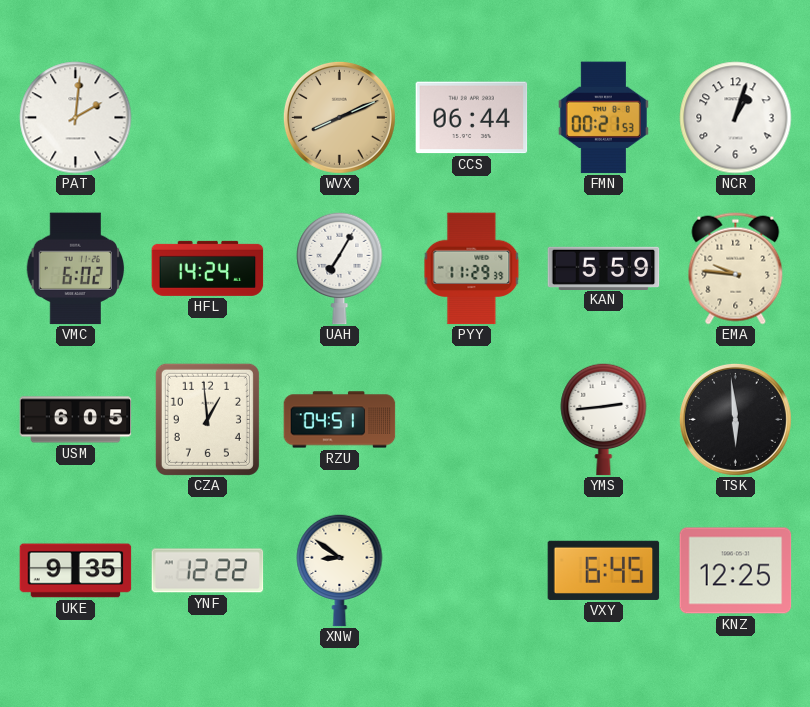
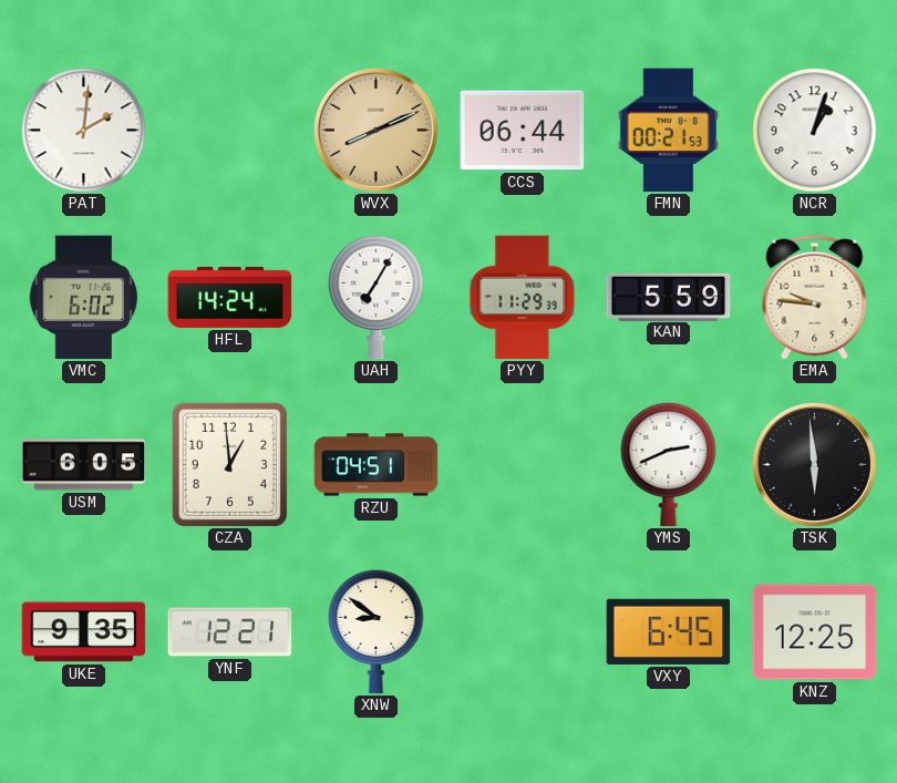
YMS: 2:44 -> 2:41 (669, 464)
YNF: 12:22 -> 12:21 (230, 632)
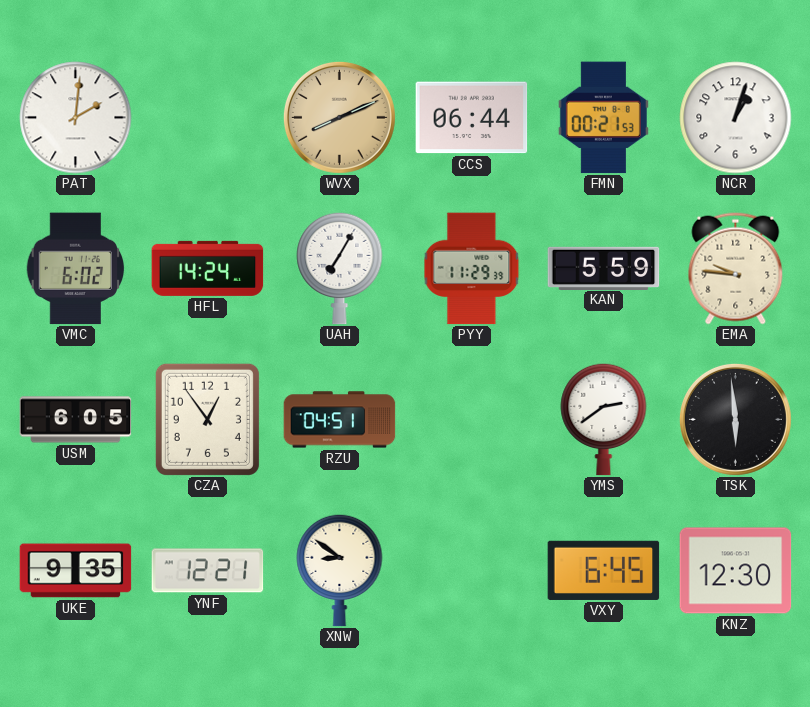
CZA: 12:59 -> 12:54 (207, 419)
YMS: 2:41 -> 2:39 (604, 419)
KNZ: 12:25 -> 12:30 (736, 571)
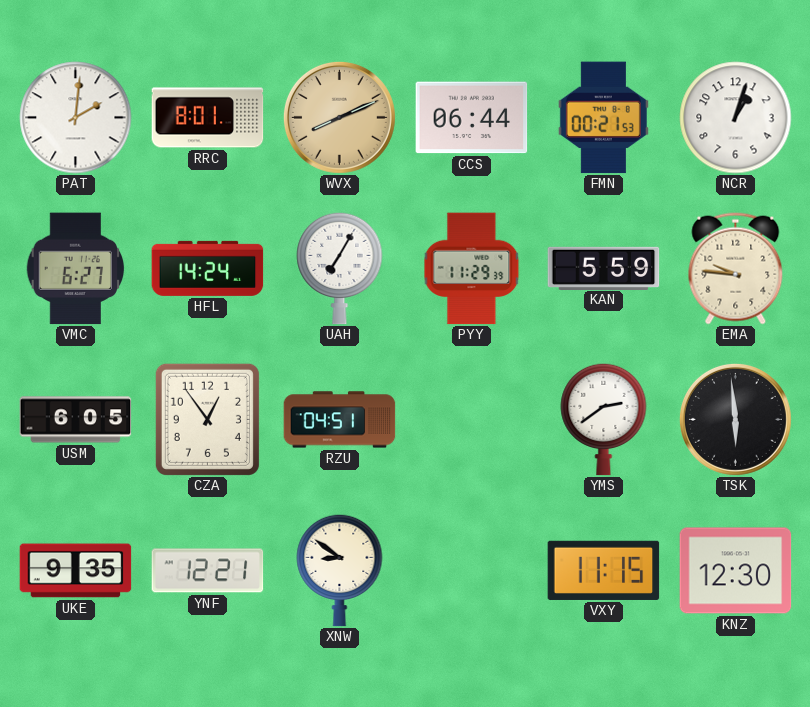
RRC: none -> 8:01 (208, 118)
VMC: 6:02 -> 6:27 (76, 269)
VXY: 6:45 -> 11:15 (604, 570)
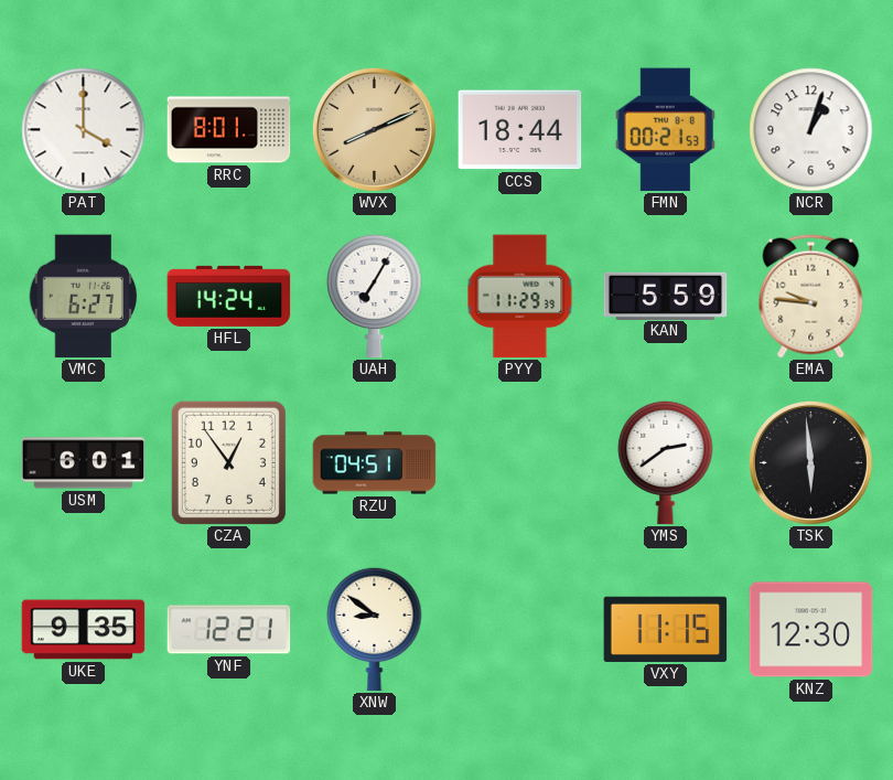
PAT: 2:01 -> 4:00 (84, 130)
CCS: 06:44 -> 18:44 (520, 130)
USM: 6:05 -> 6:01 (84, 463)
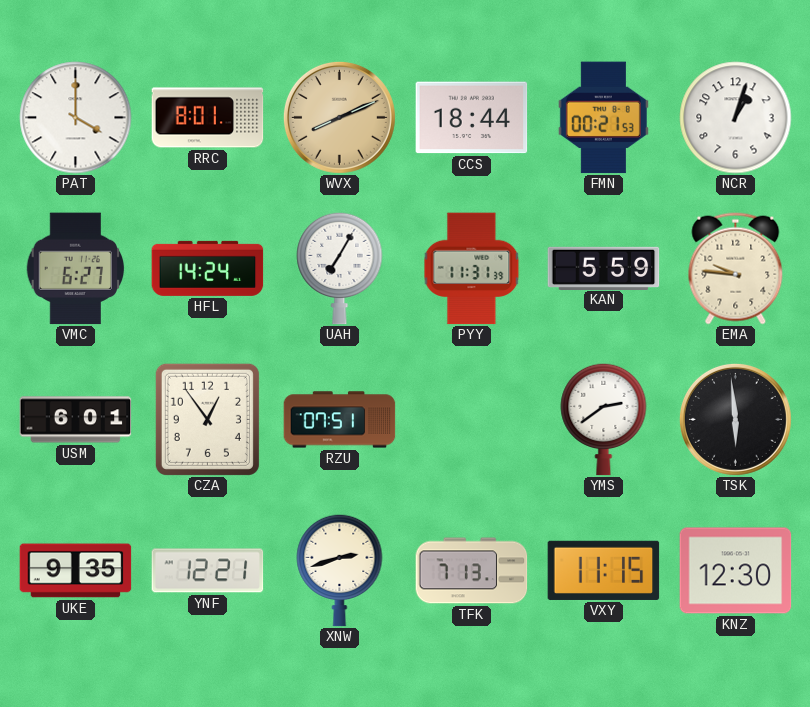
PYY: 11:29 -> 11:31 (472, 269)
RZU: 04:51 -> 07:51 (340, 420)
XNW: 8:51 -> 2:42 (340, 570)
TFK: none -> 7:13 (472, 571)
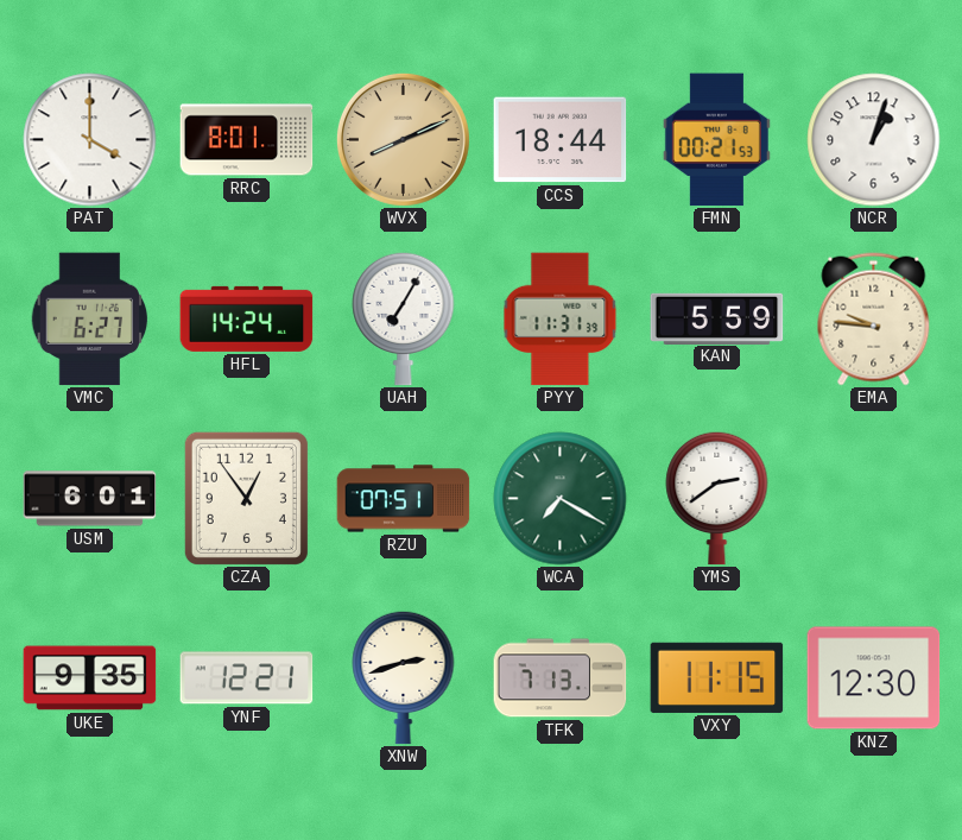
WCA: none -> 7:20 (561, 499)
TSK: 5:59 -> none (735, 419)
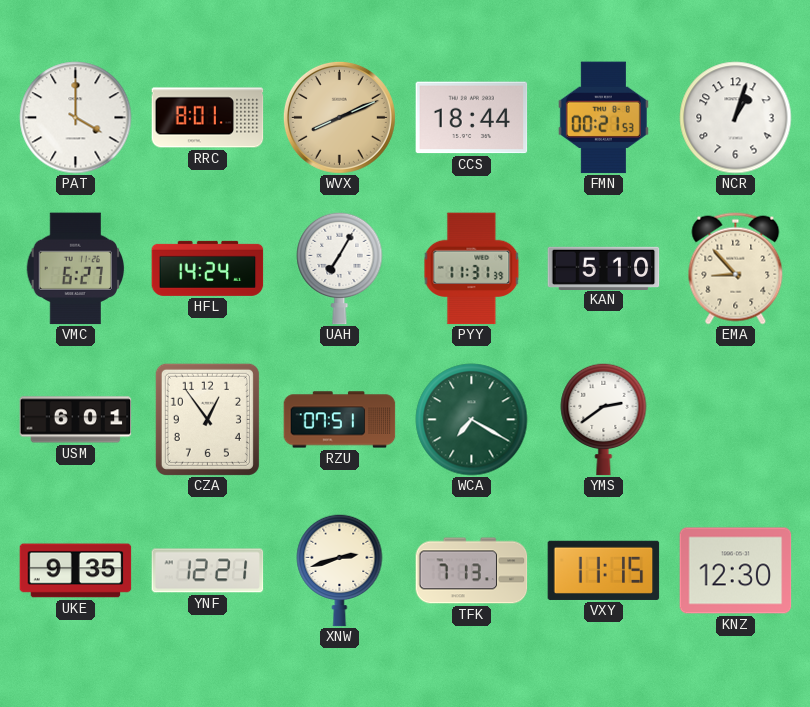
KAN: 5:59 -> 5:10 (604, 268)
EMA: 9:46 -> 8:53 (736, 269)
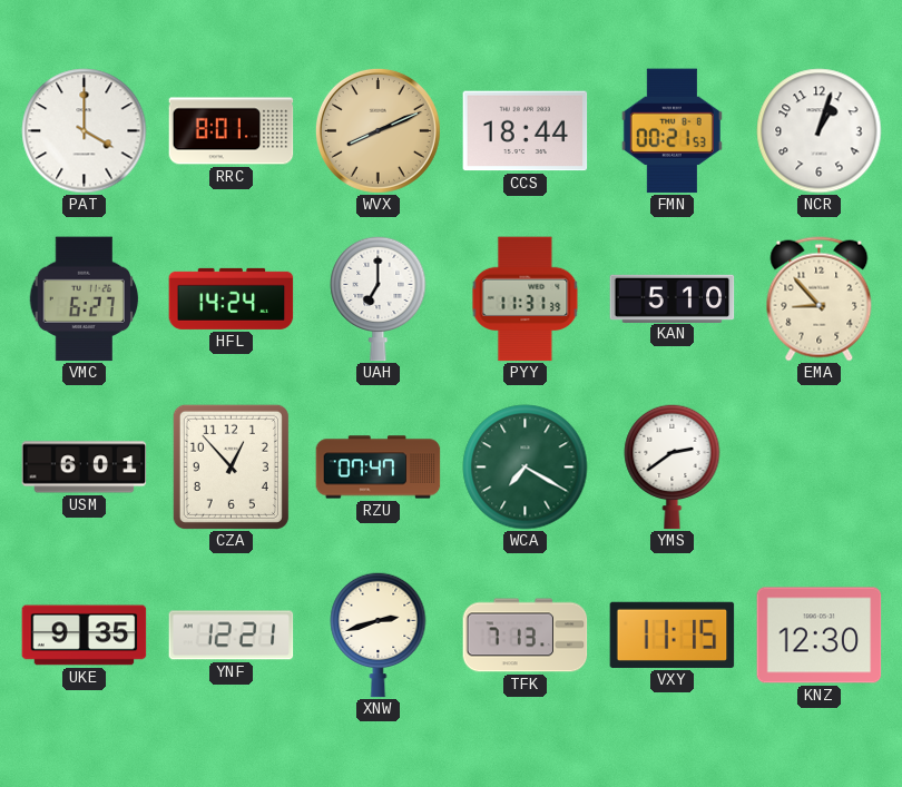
UAH: 7:05 -> 7:00 (379, 298)
CZA: 12:54 -> 12:53 (231, 466)
RZU: 07:51 -> 07:47 (379, 468)
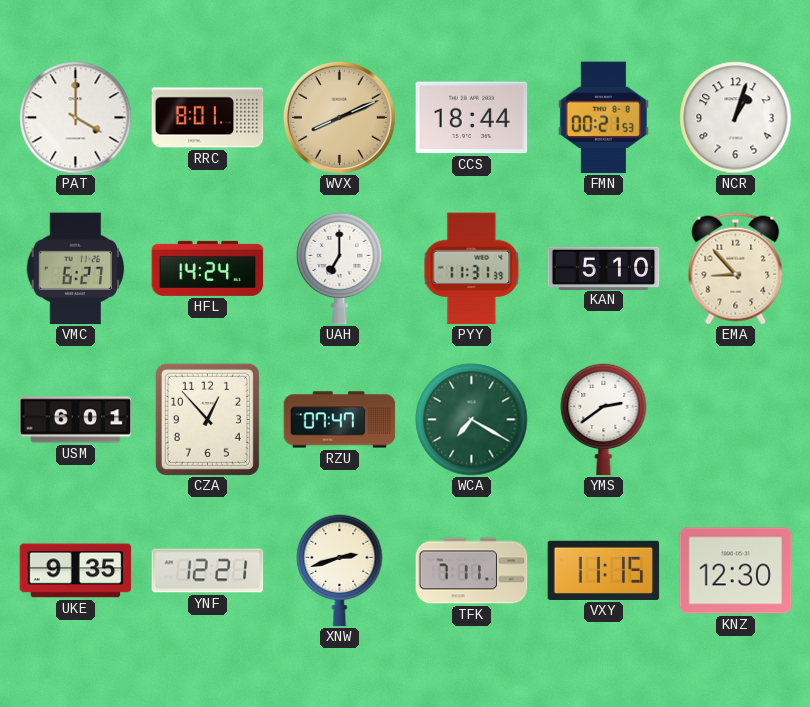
TFK: 7:13 -> 7:11 (472, 571)
